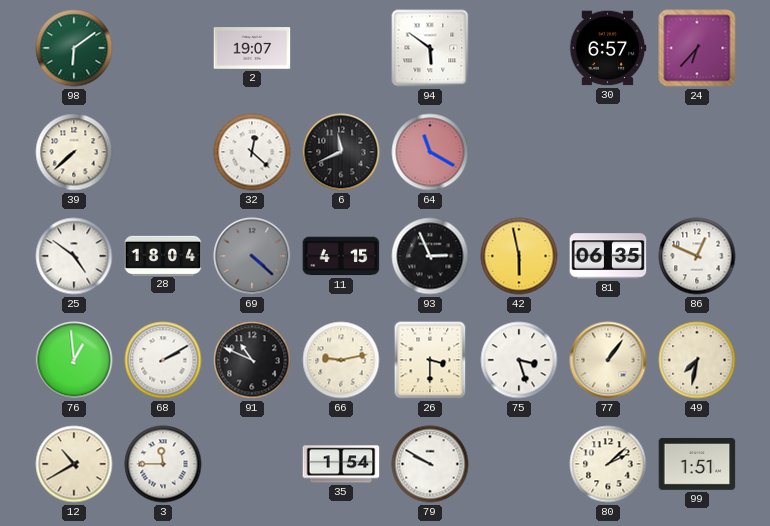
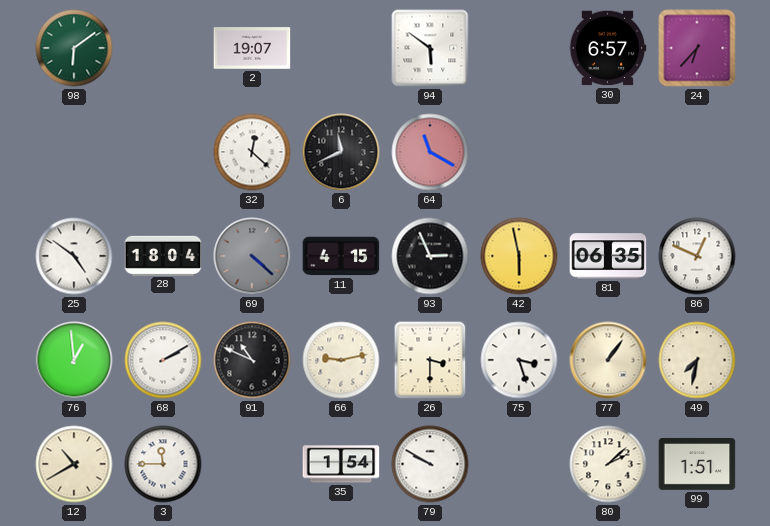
39: 7:38 -> none (74, 152)
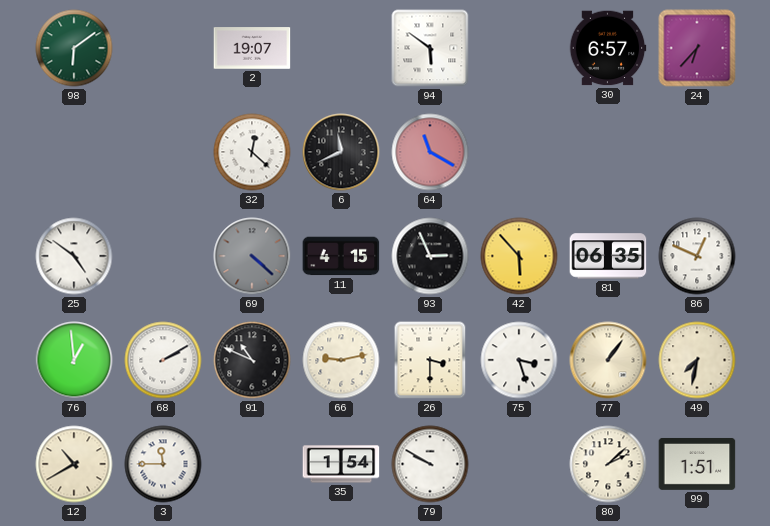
28: 18:04 -> none (163, 255)
42: 5:58 -> 5:53 (519, 256)
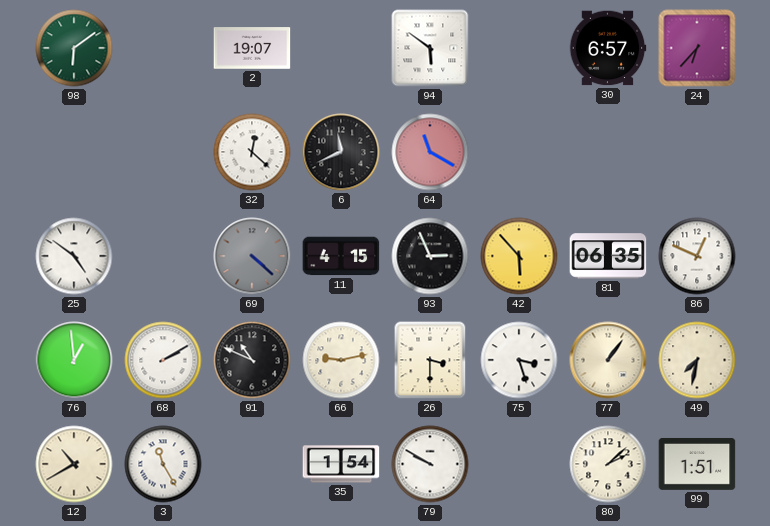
3: 11:45 -> 11:25 (163, 464)
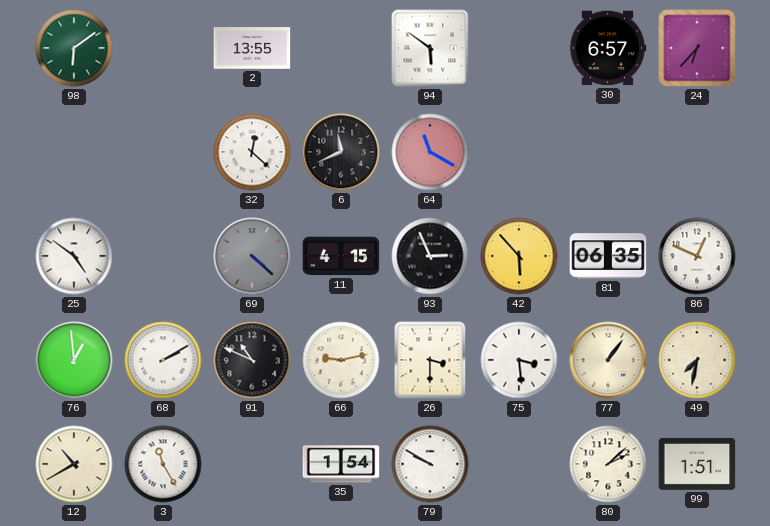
2: 19:07 -> 13:55 (252, 48)
75: 3:27 -> 3:29 (519, 360)
